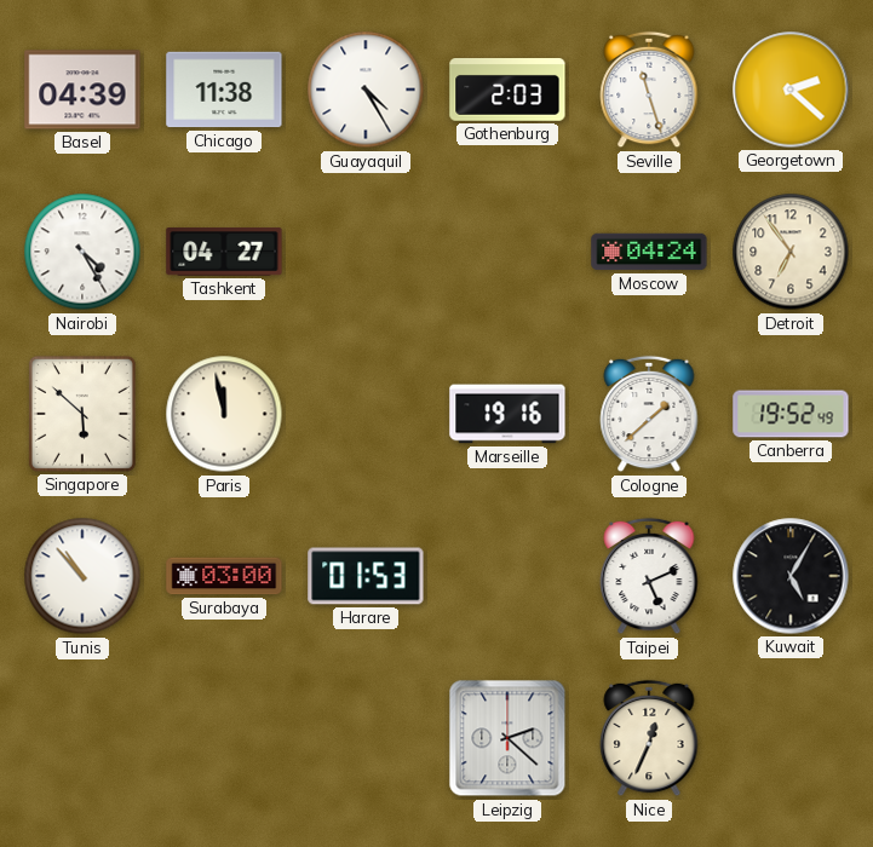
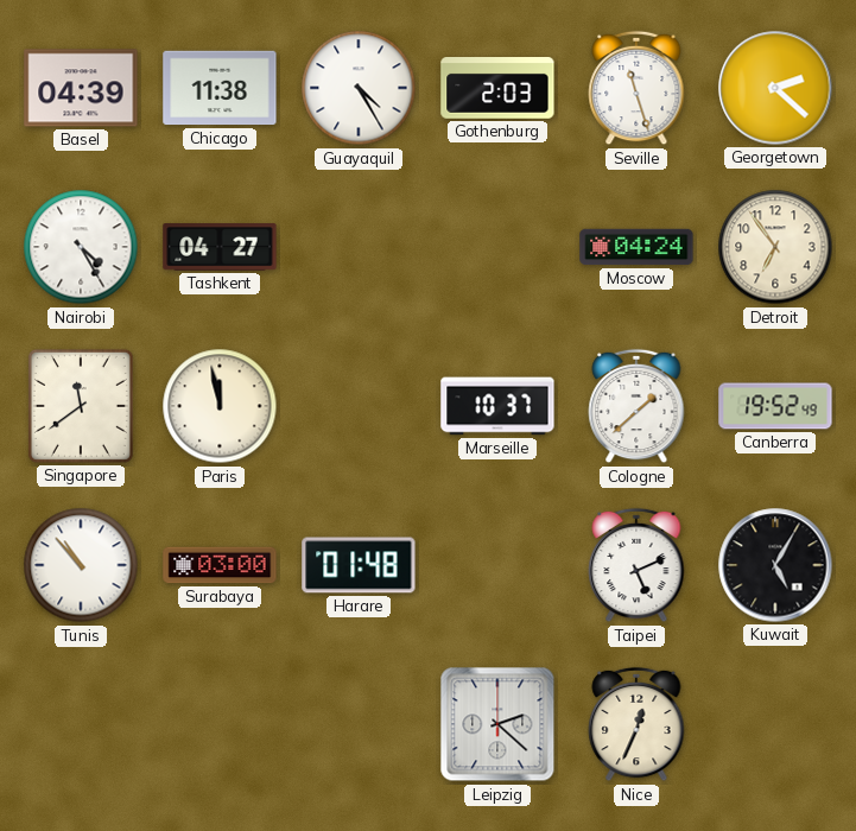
Singapore: 5:52 -> 11:39 (81, 406)
Marseille: 19:16 -> 10:37 (497, 406)
Harare: 01:53 -> 01:48 (359, 565)
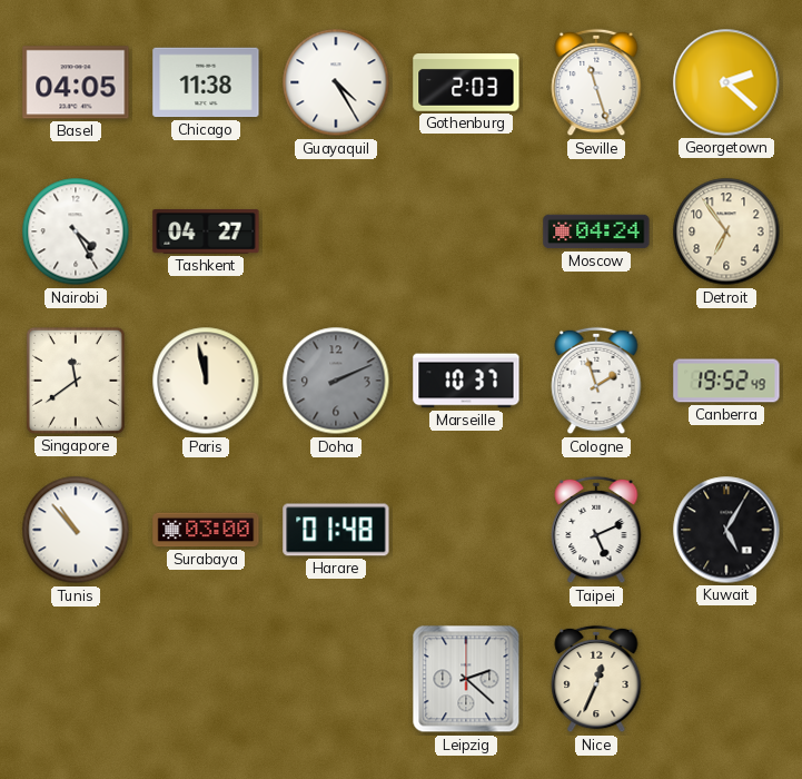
Basel: 04:39 -> 04:05 (76, 82)
Doha: none -> 2:11 (336, 381)
Cologne: 1:38 -> 1:57 (596, 381)
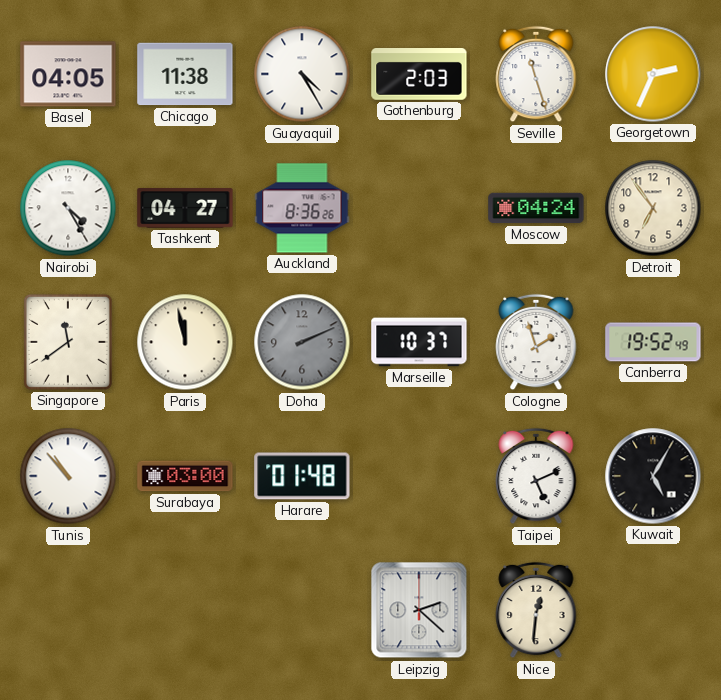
Georgetown: 2:22 -> 2:34 (653, 74)
Auckland: none -> 8:36 (302, 208)
Nice: 12:34 -> 12:31 (536, 610)
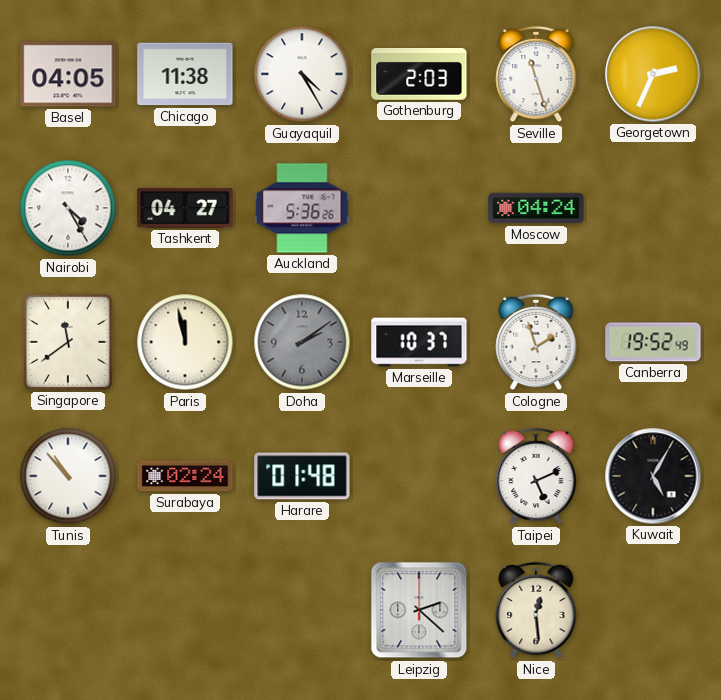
Auckland: 8:36 -> 5:36 (302, 208)
Detroit: 6:54 -> none (653, 208)
Doha: 2:11 -> 2:09 (302, 342)
Surabaya: 03:00 -> 02:24 (185, 476)
Nice: 12:31 -> 12:29 (536, 610)
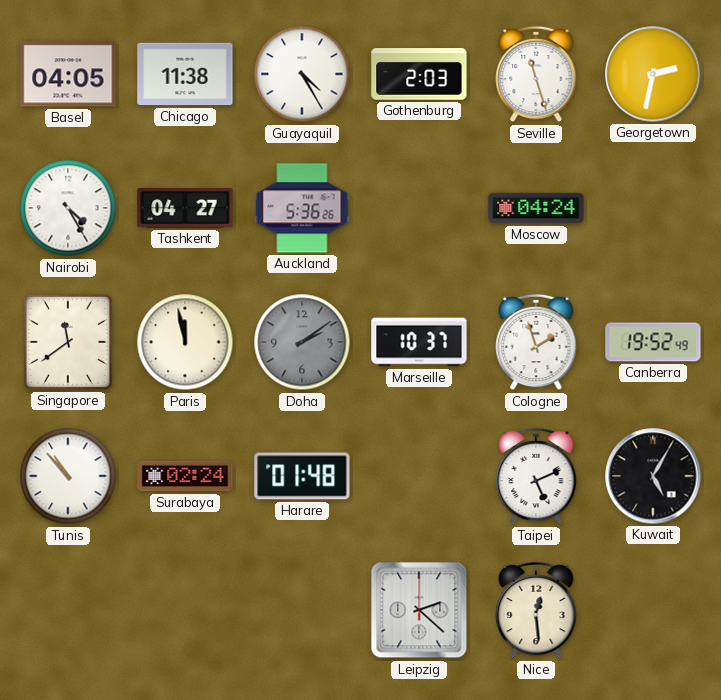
Georgetown: 2:34 -> 2:32 (653, 74)
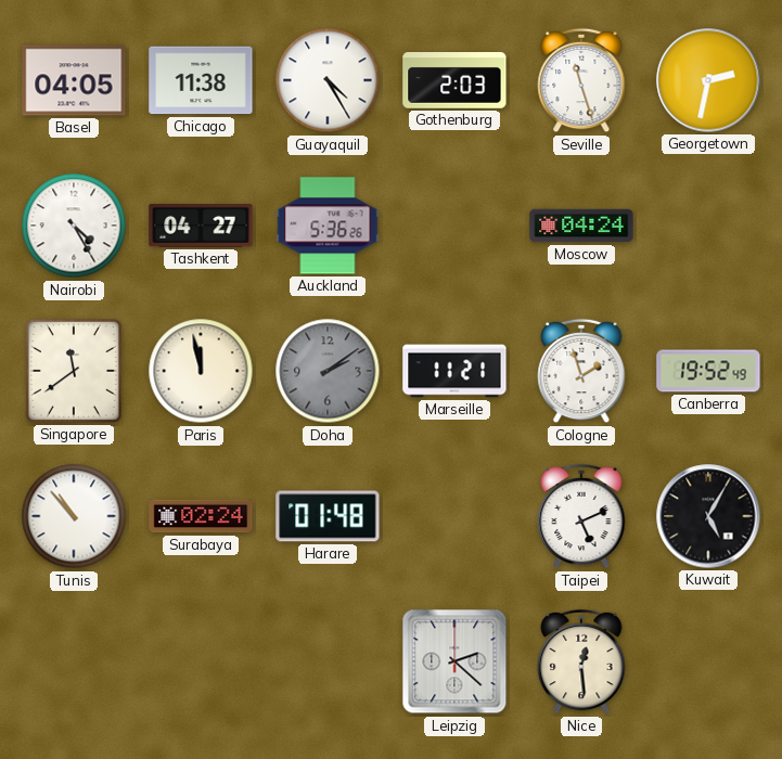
Marseille: 10:37 -> 11:21 (454, 371)
